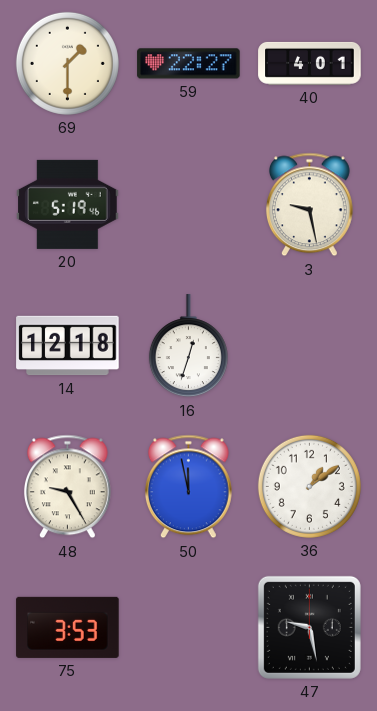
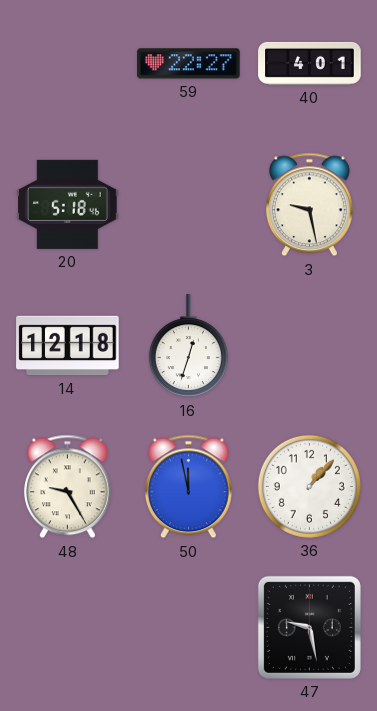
69: 1:30 -> none (67, 63)
20: 5:19 -> 5:18 (68, 204)
36: 1:09 -> 1:07 (309, 486)
75: 3:53 -> none (68, 627)
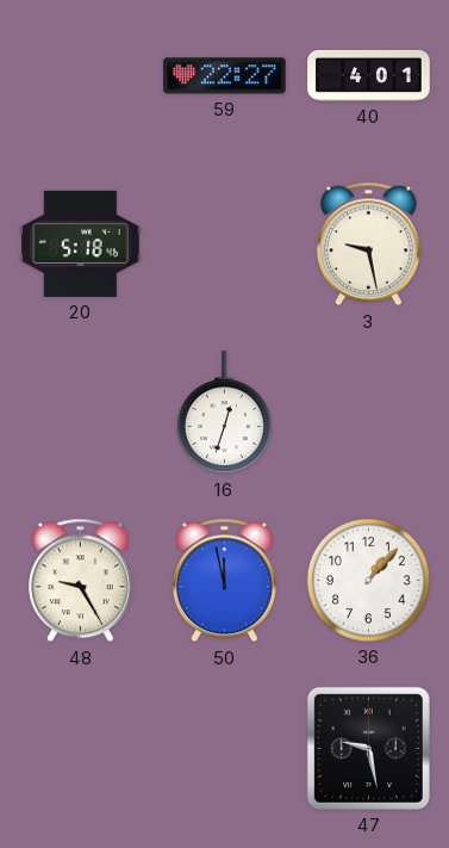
14: 12:18 -> none (68, 346)
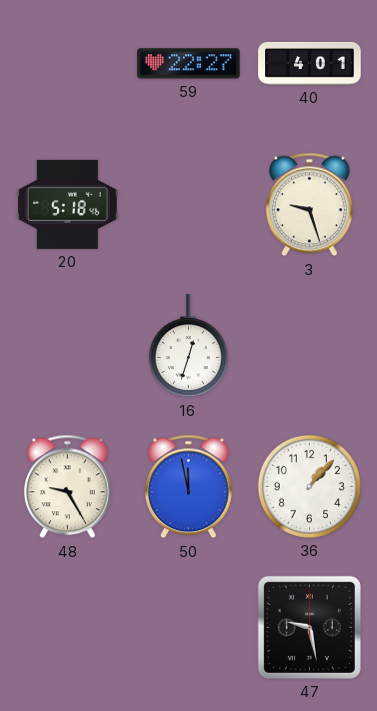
3: 9:28 -> 9:27 (309, 205)
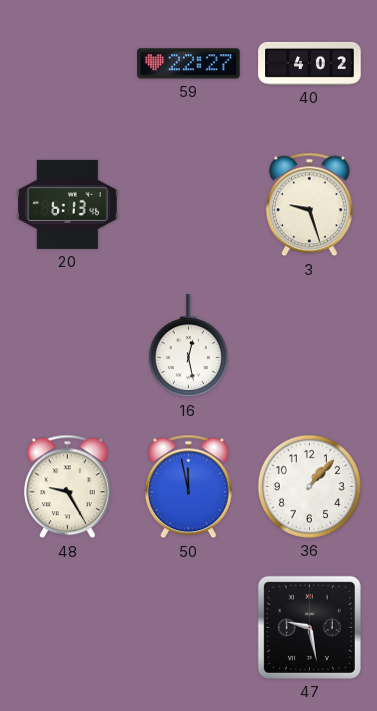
40: 4:01 -> 4:02 (310, 63)
20: 5:18 -> 6:13 (68, 204)
16: 12:33 -> 12:28 (188, 346)
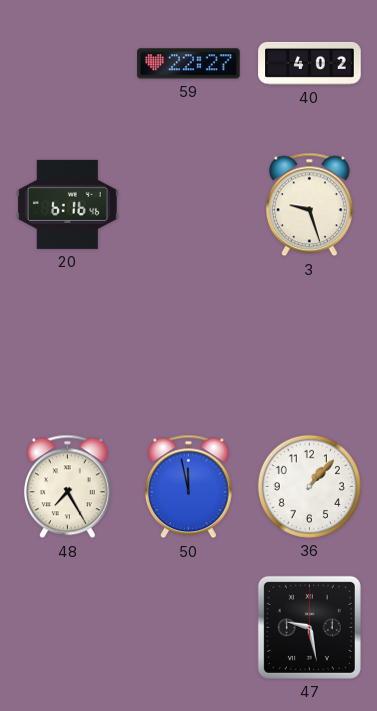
20: 6:13 -> 6:16 (68, 204)
16: 12:28 -> none (188, 346)
48: 9:25 -> 7:25 (67, 487)
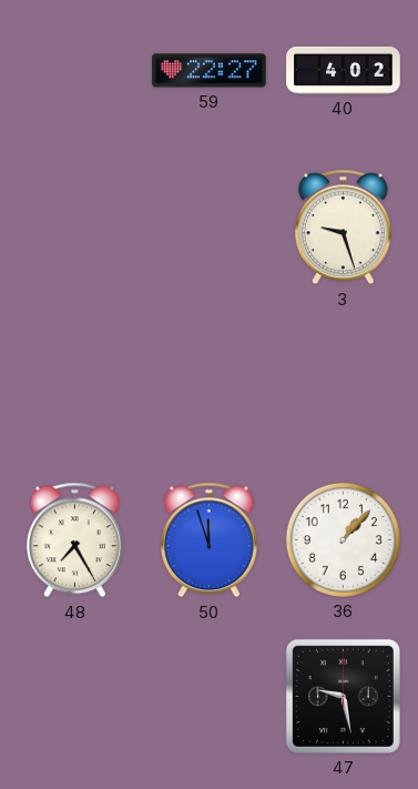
20: 6:16 -> none (68, 204)
50: 11:58 -> 11:57 (208, 540)
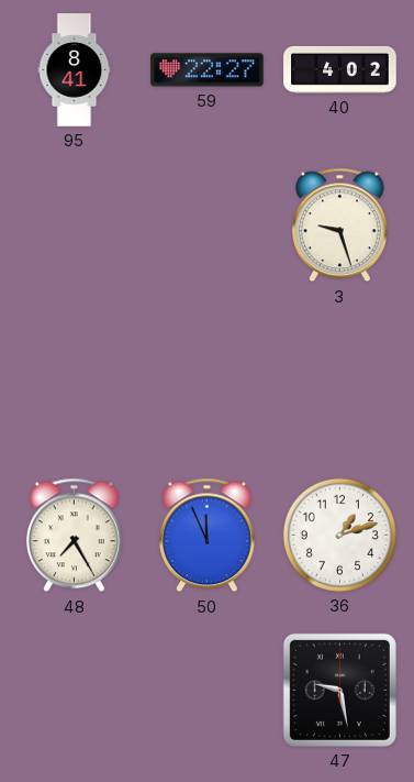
95: none -> 8:41 (75, 70)
50: 11:57 -> 11:56 (206, 536)
36: 1:07 -> 1:12 (339, 535)
